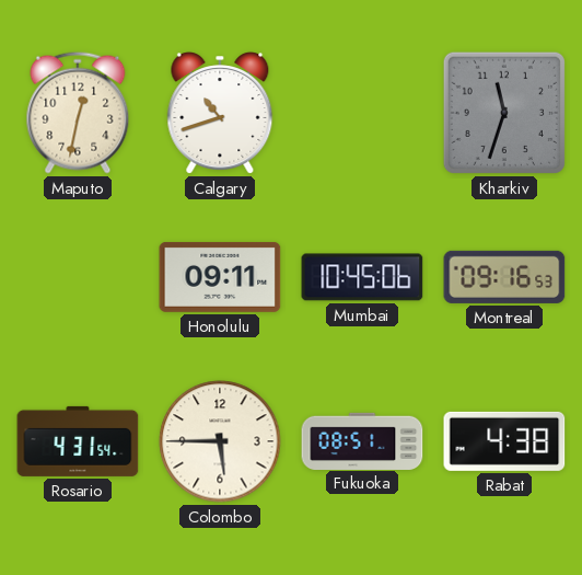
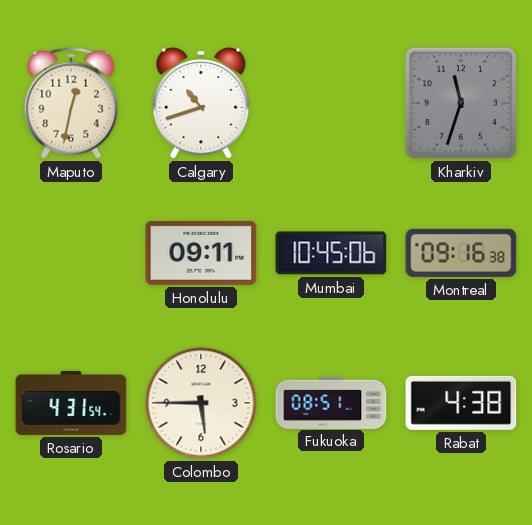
Montreal: 09:16:53 -> 09:16:38 (461, 253)
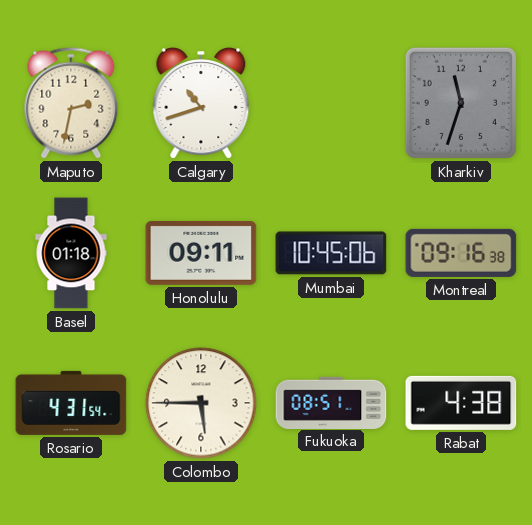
Maputo: 12:32 -> 2:32 (71, 103)
Basel: none -> 01:18 (71, 253)
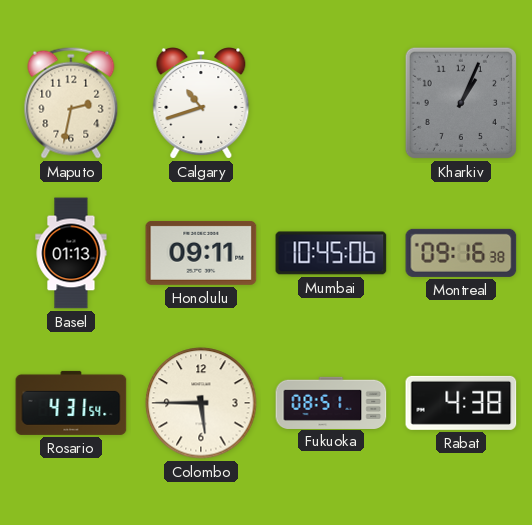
Kharkiv: 11:33 -> 1:04 (461, 103)
Basel: 01:18 -> 01:13 (71, 253)
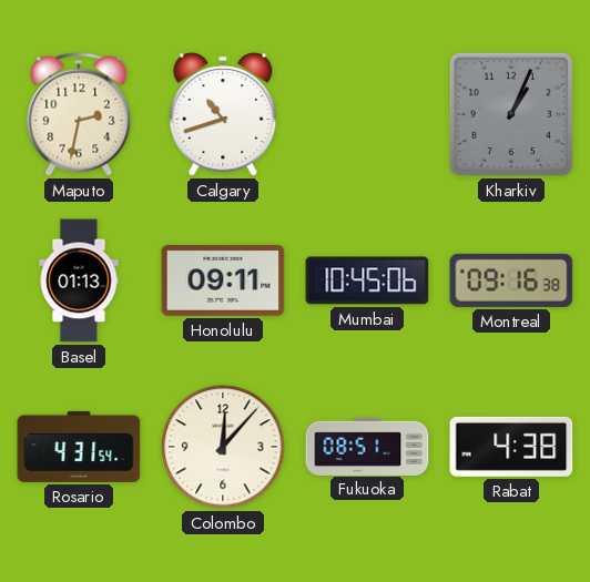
Colombo: 5:45 -> 12:07 (223, 447)
